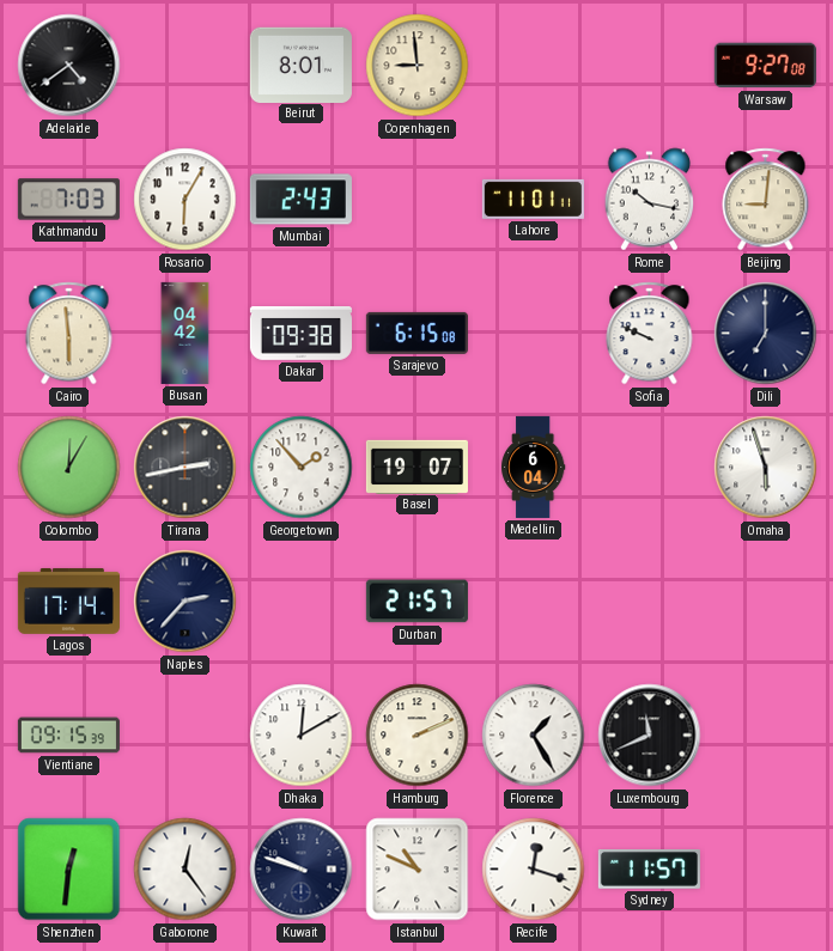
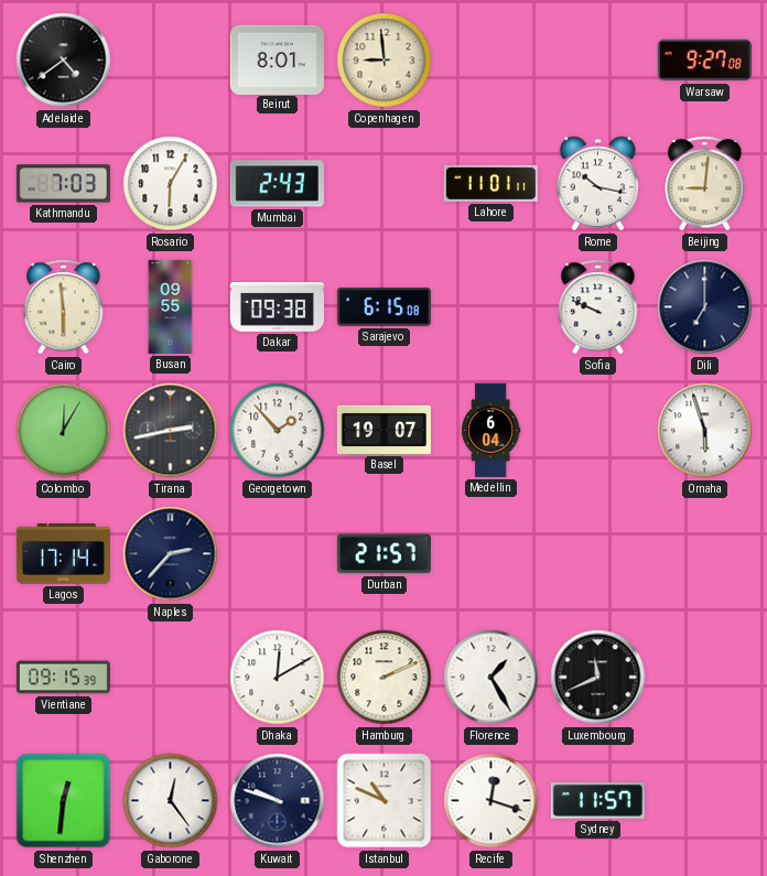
Busan: 04:42 -> 09:55 (171, 306)
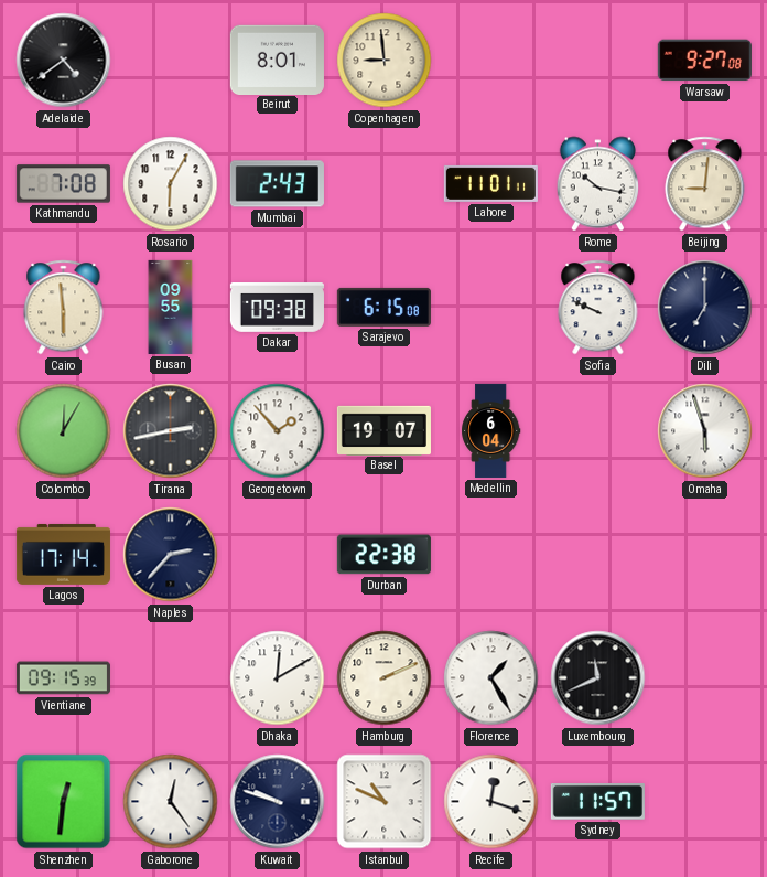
Kathmandu: 7:03 -> 7:08 (63, 184)
Durban: 21:57 -> 22:38 (383, 555)
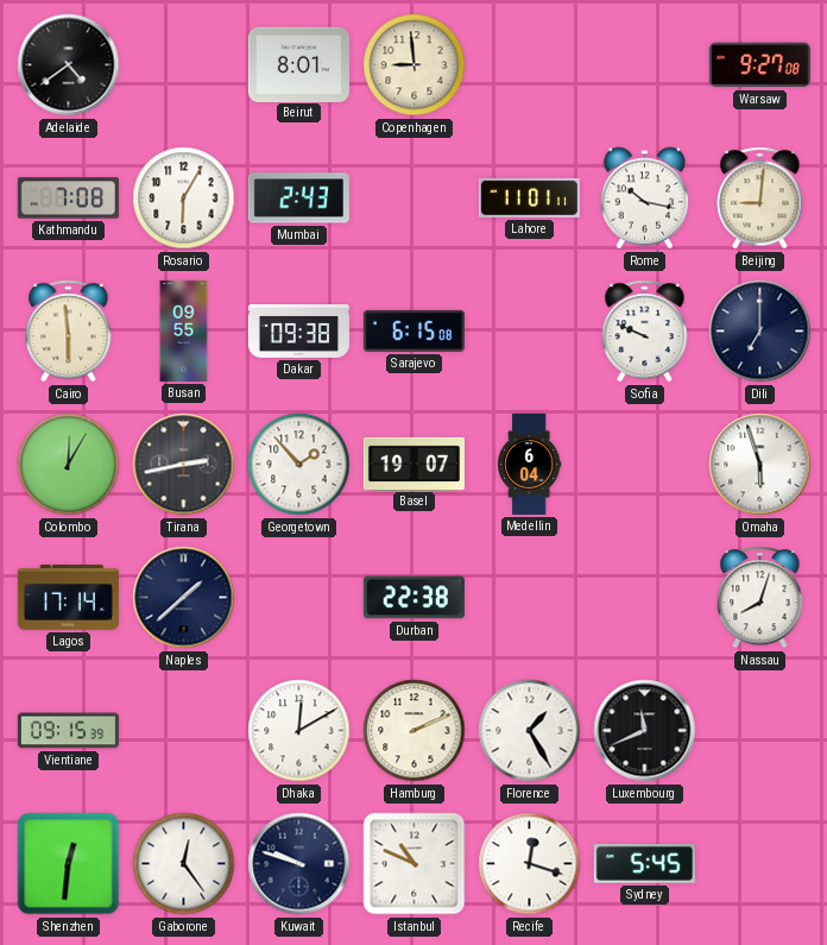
Naples: 2:37 -> 1:38 (184, 598)
Nassau: none -> 8:03 (760, 598)
Sydney: 11:57 -> 5:45 (644, 864)
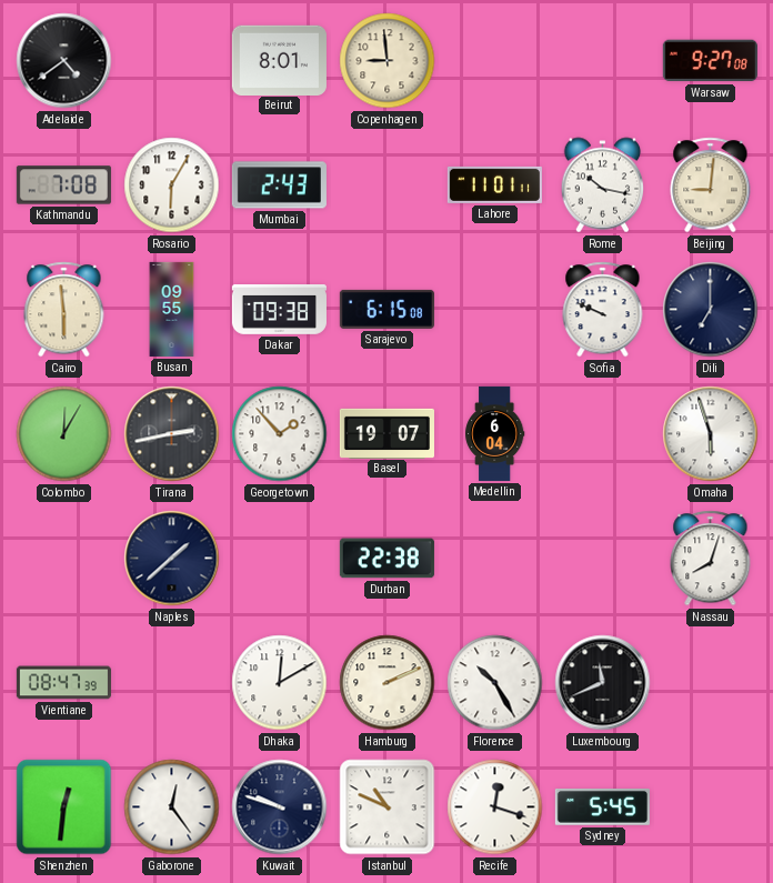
Lagos: 17:14 -> none (68, 597)
Vientiane: 09:15 -> 08:47 (63, 683)
Florence: 1:25 -> 10:25 (495, 683)
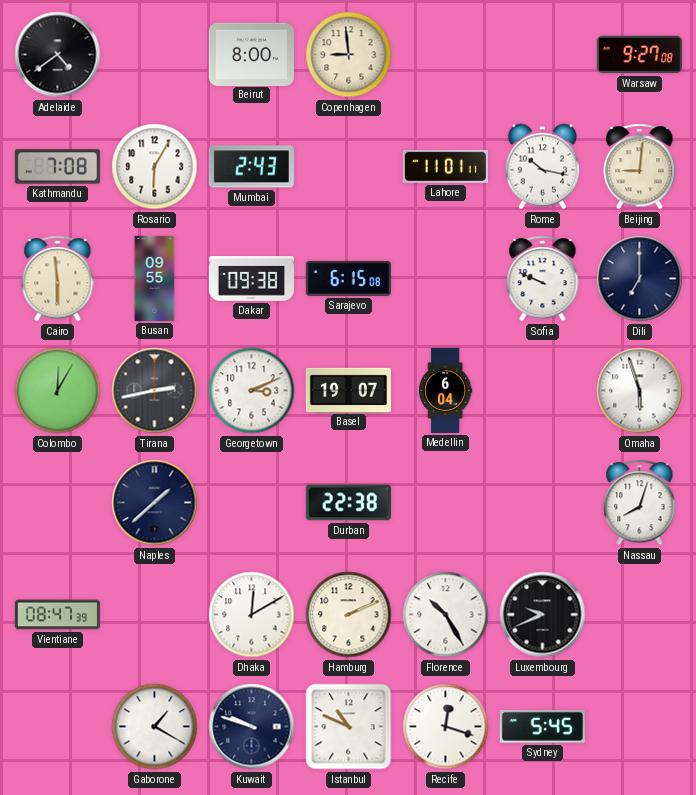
Beirut: 8:01 -> 8:00 (251, 54)
Georgetown: 1:53 -> 3:11 (252, 391)
Luxembourg: 11:41 -> 9:41 (543, 615)
Shenzhen: 12:31 -> none (64, 807)
Gaborone: 12:24 -> 1:20 (155, 727)
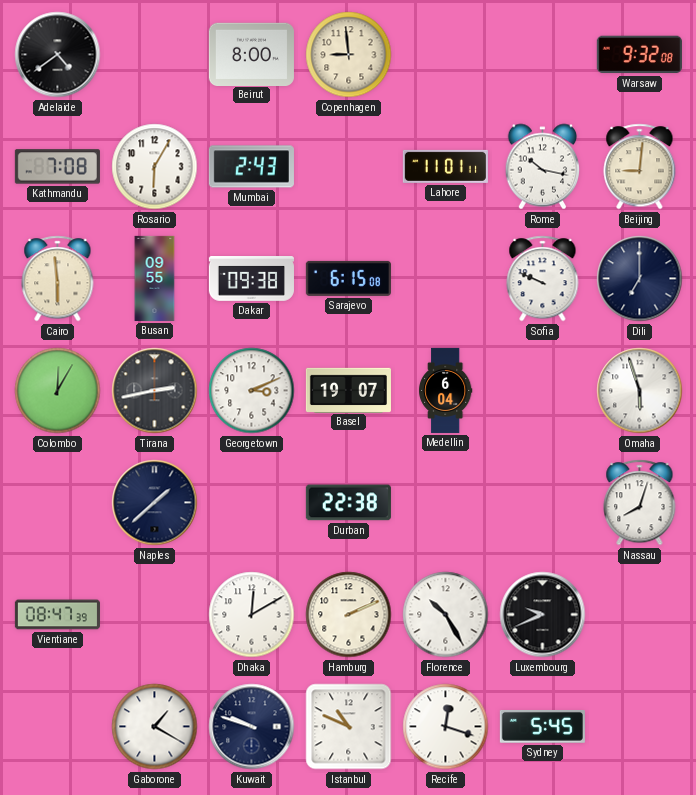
Warsaw: 9:27 -> 9:32 (639, 55)
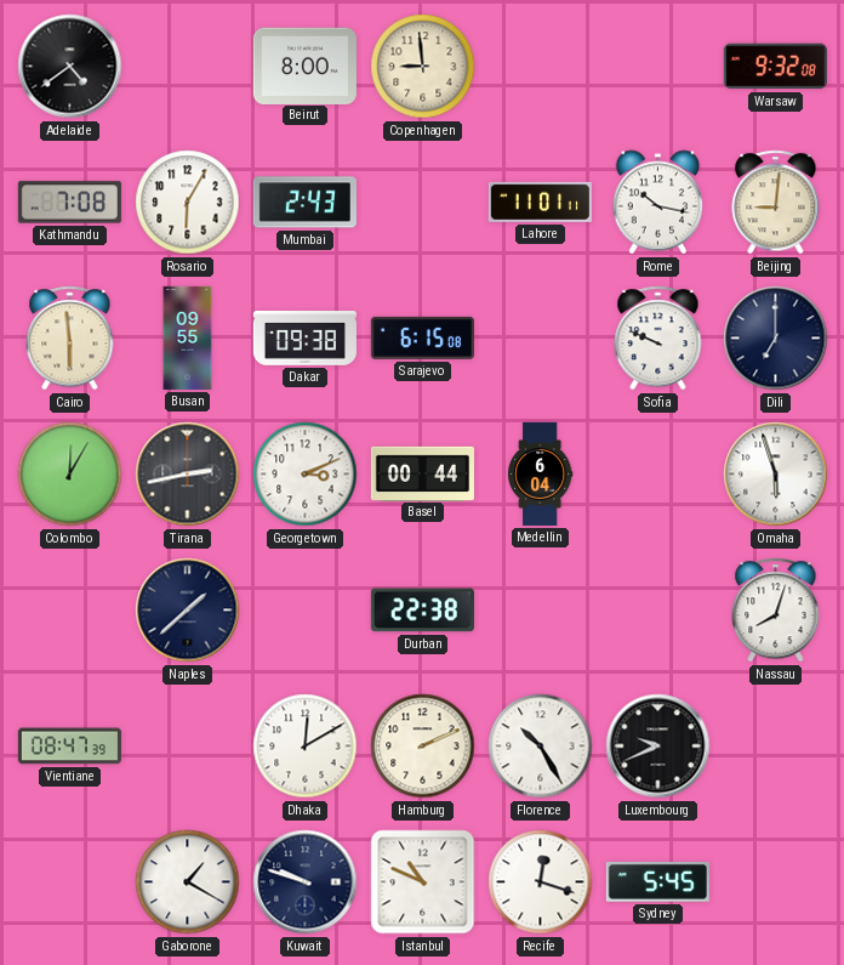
Basel: 19:07 -> 00:44 (422, 473)
